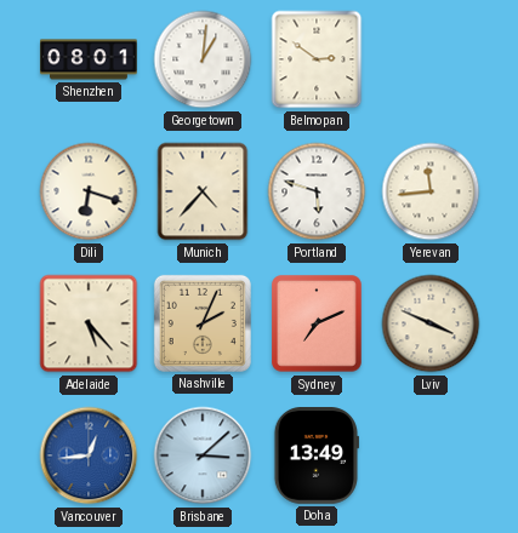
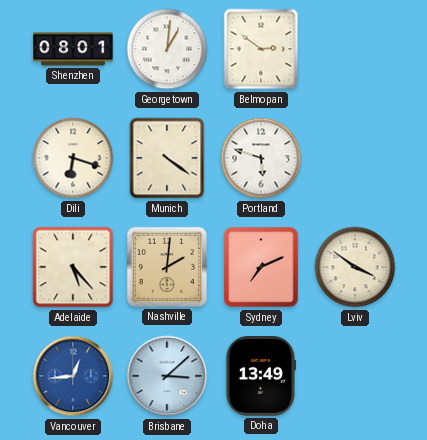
Munich: 4:37 -> 4:21 (167, 158)
Yerevan: 11:44 -> none (431, 191)
Nashville: 2:04 -> 2:01 (167, 267)
Lviv: 3:49 -> 3:51 (355, 267)
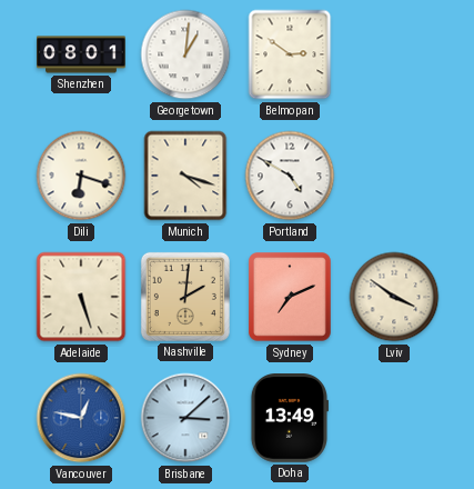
Munich: 4:21 -> 4:18 (185, 176)
Portland: 5:48 -> 4:50 (290, 176)
Adelaide: 5:23 -> 5:27 (81, 297)
Vancouver: 12:44 -> 12:47 (81, 418)
